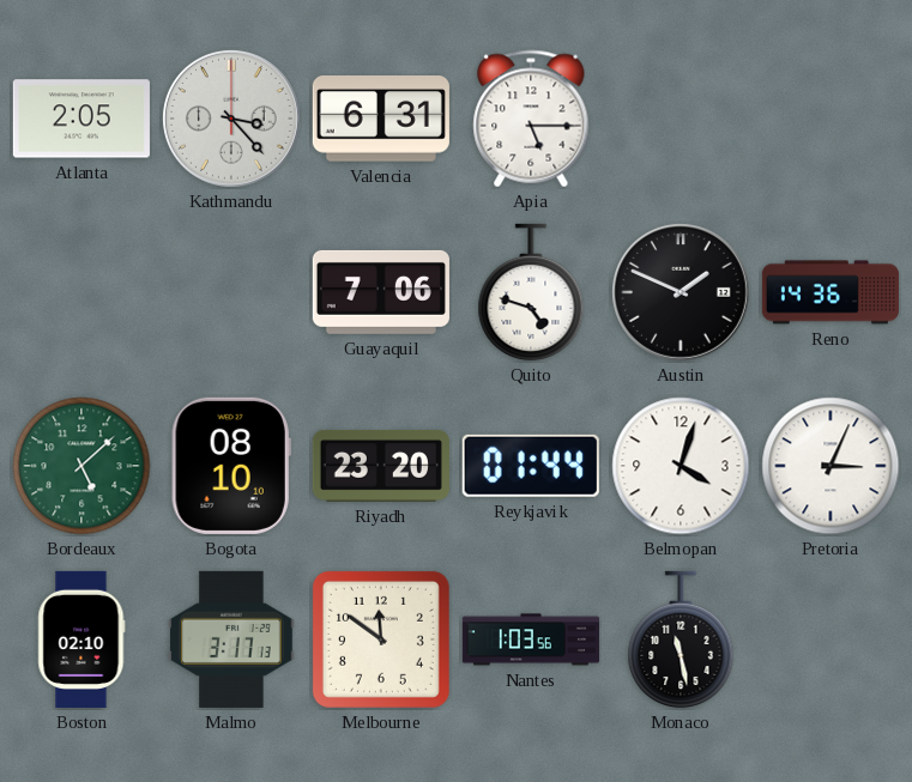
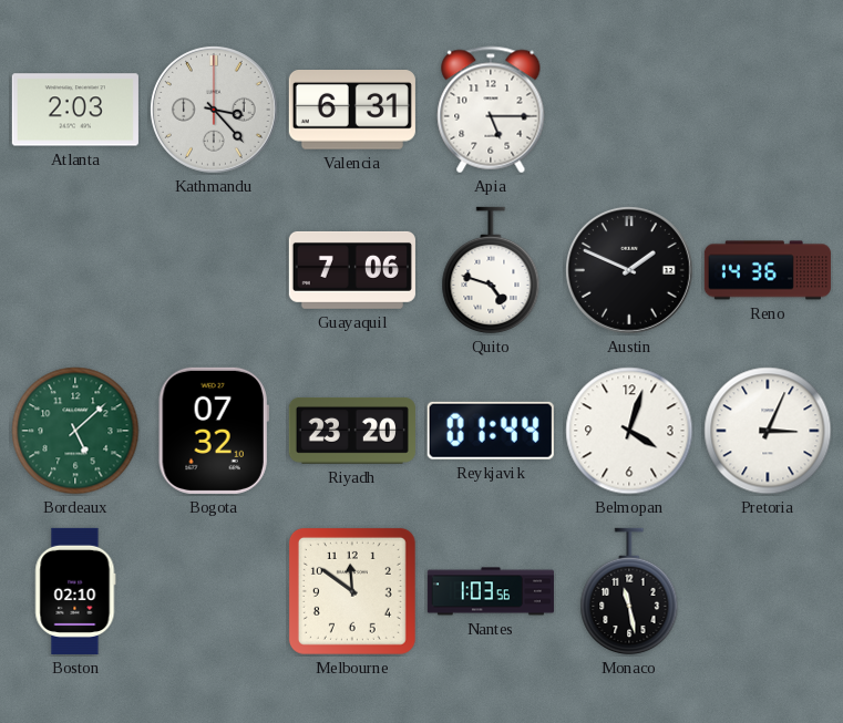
Atlanta: 2:05 -> 2:03 (75, 110)
Bogota: 08:10 -> 07:32 (214, 431)
Malmo: 3:17 -> none (231, 639)
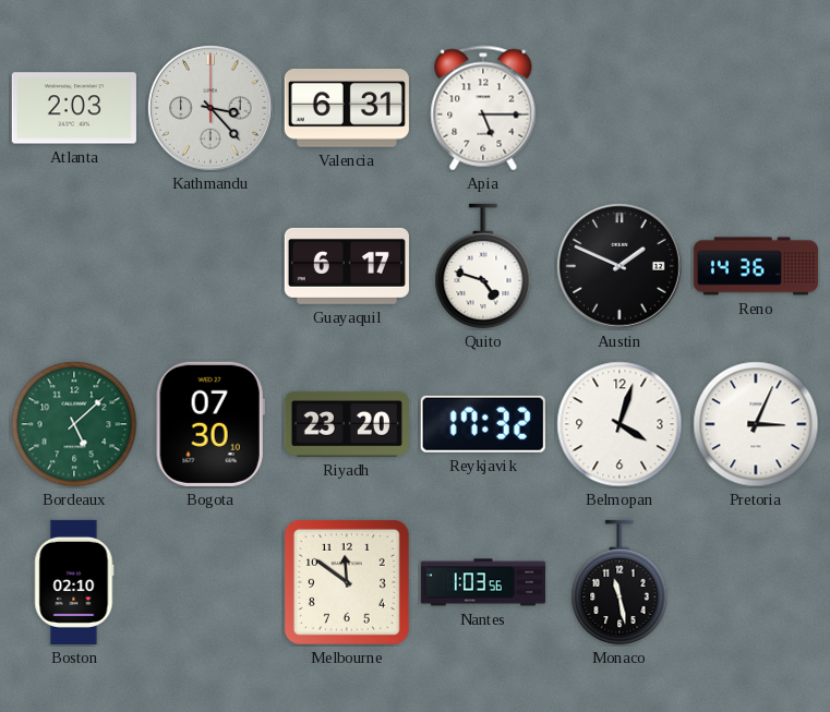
Guayaquil: 7:06 -> 6:17 (347, 266)
Bogota: 07:32 -> 07:30 (210, 424)
Reykjavik: 01:44 -> 17:32 (483, 424)
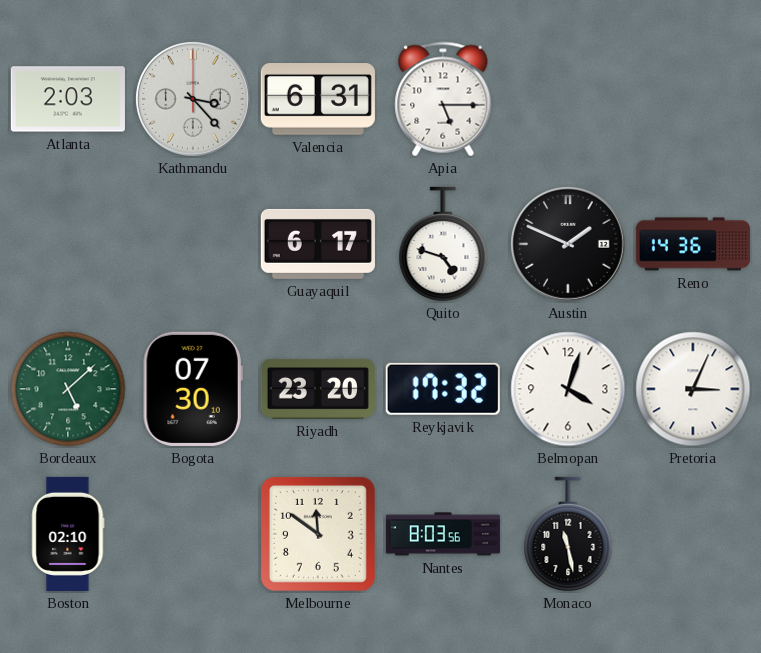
Nantes: 1:03 -> 8:03 (443, 534)
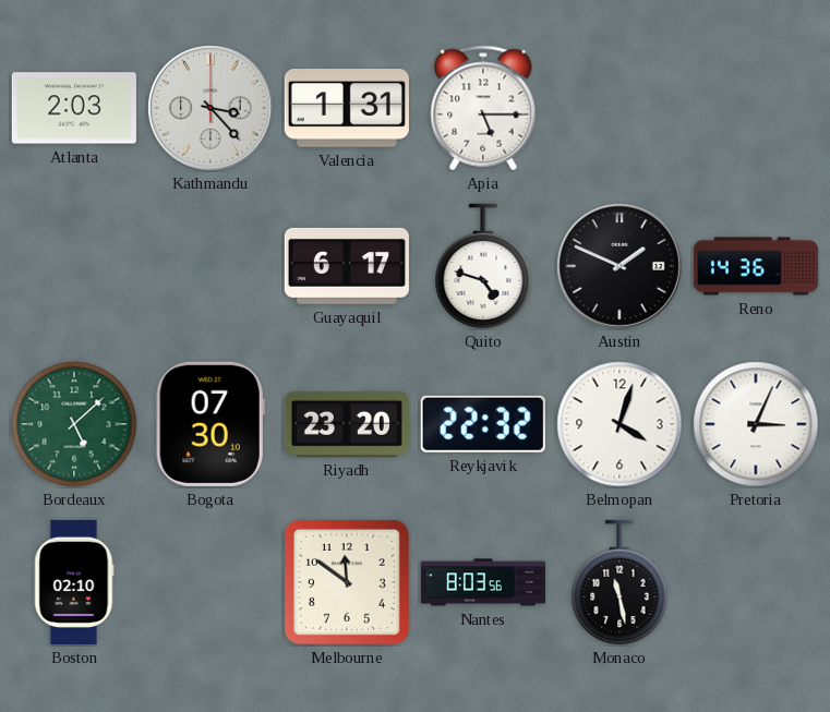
Valencia: 6:31 -> 1:31 (347, 109)
Reykjavik: 17:32 -> 22:32 (483, 424)
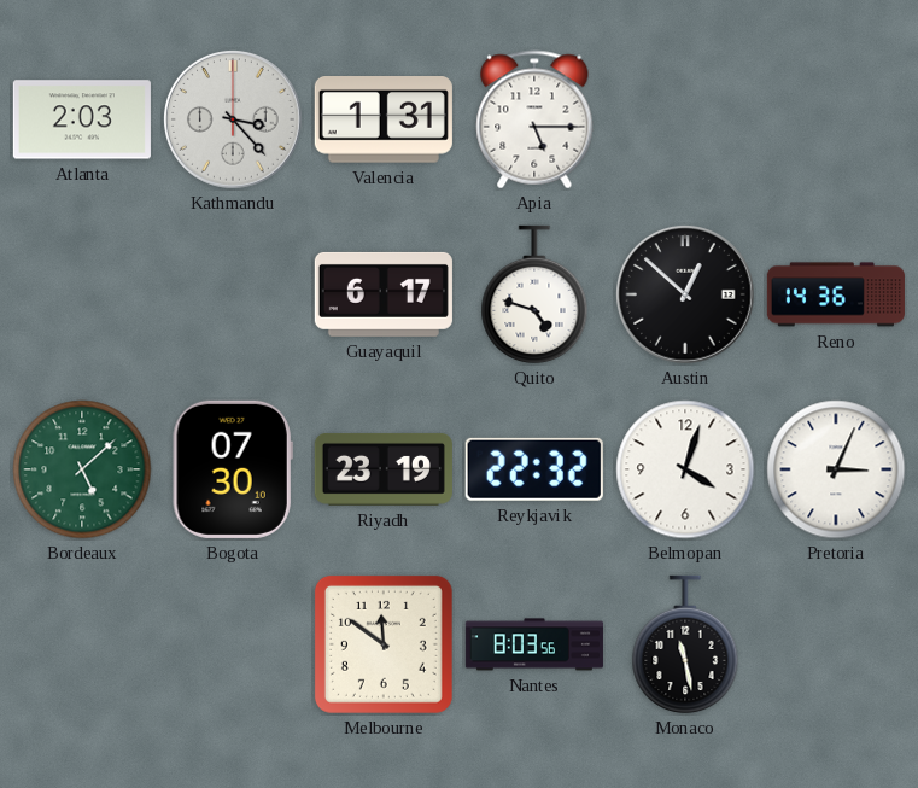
Austin: 1:49 -> 12:52 (685, 294)
Riyadh: 23:20 -> 23:19 (384, 469)
Boston: 02:10 -> none (74, 582)
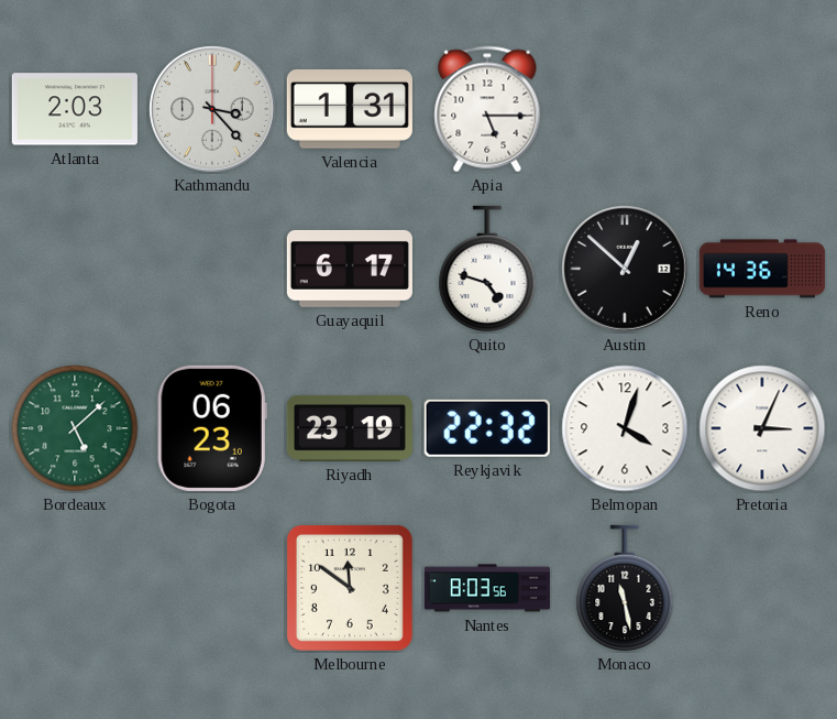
Bogota: 07:30 -> 06:23 (212, 428)
